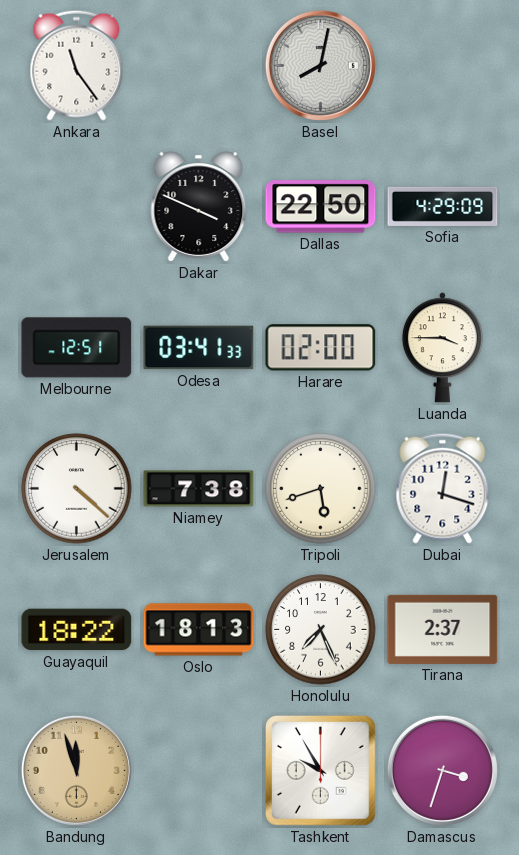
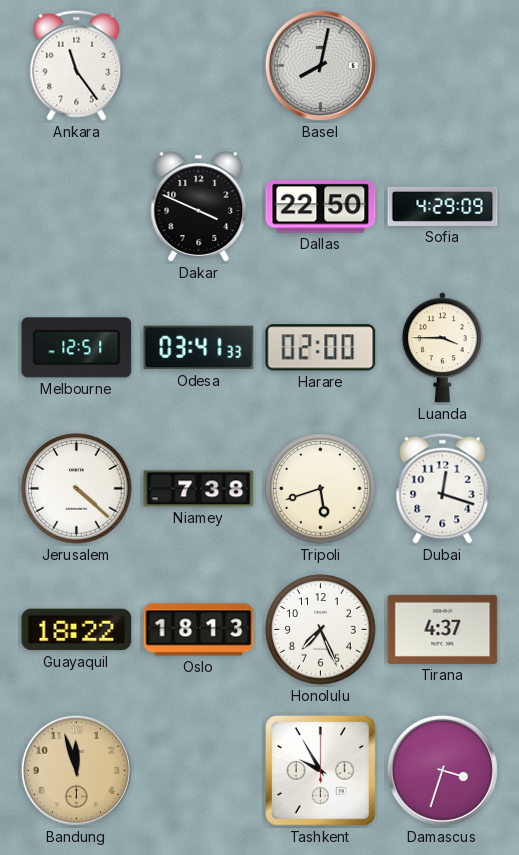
Tirana: 2:37 -> 4:37 (443, 629)
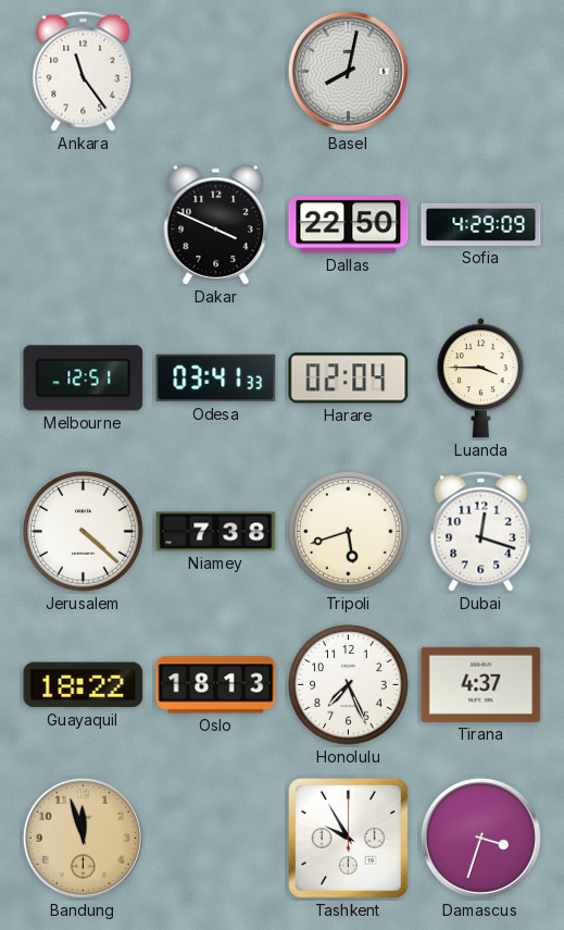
Harare: 02:00 -> 02:04 (349, 379)
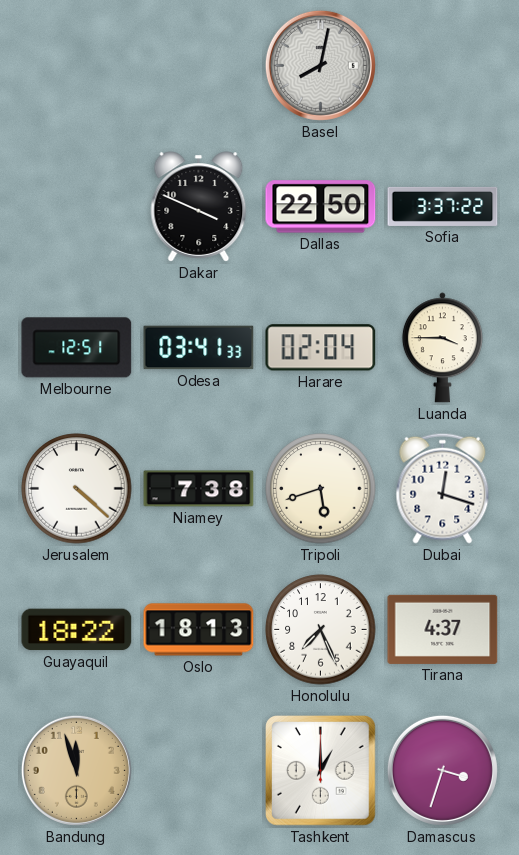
Ankara: 11:24 -> none (84, 71)
Sofia: 4:29 -> 3:37 (443, 206)
Tashkent: 9:55 -> 1:00 (321, 771)
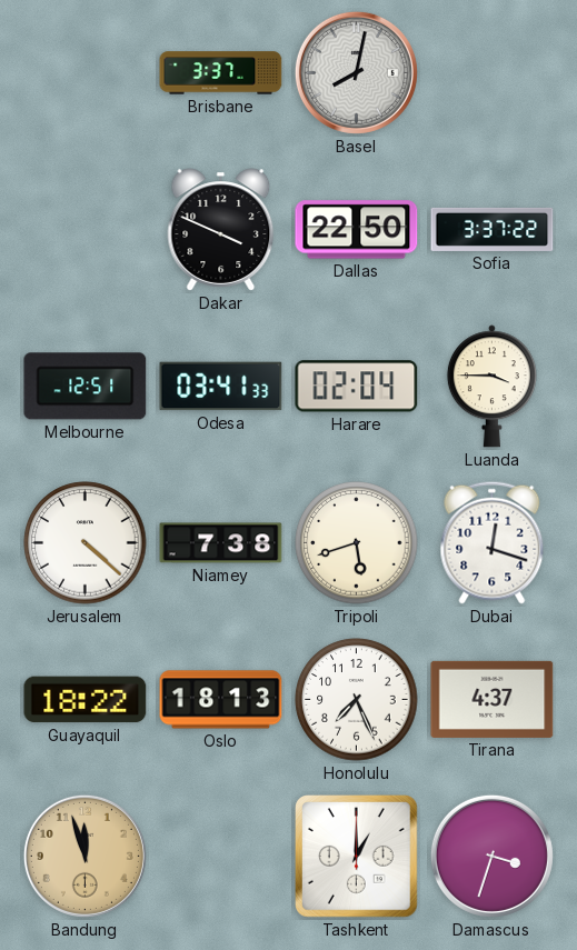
Brisbane: none -> 3:37 (221, 73)
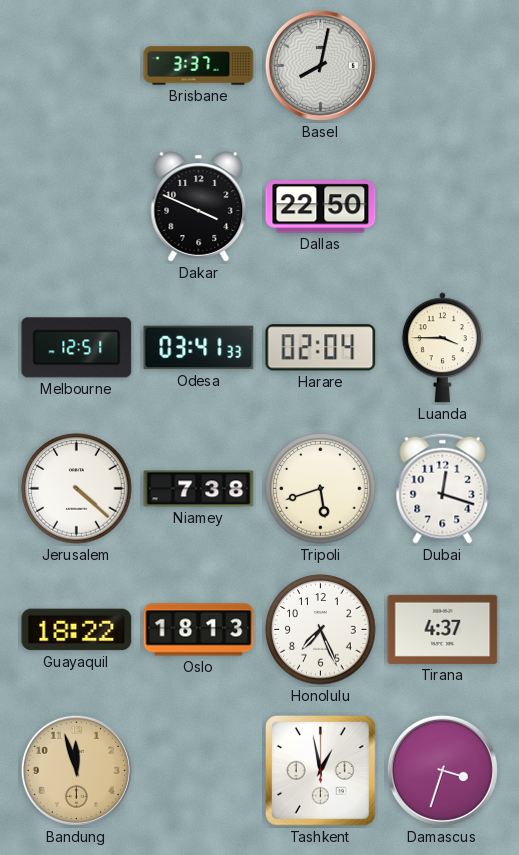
Sofia: 3:37 -> none (493, 229)
Tashkent: 1:00 -> 12:58 (321, 771)
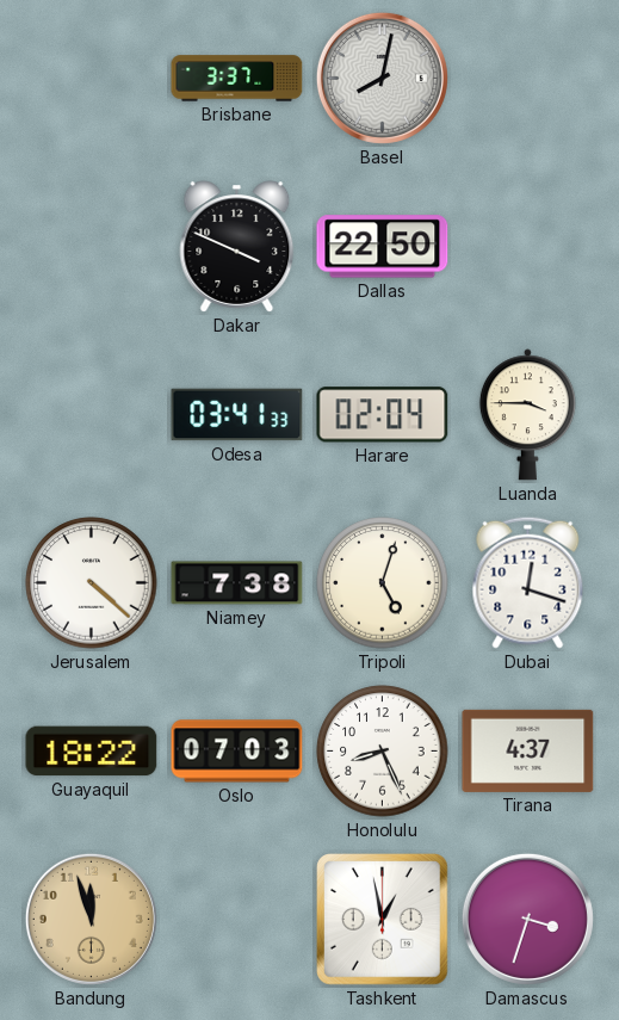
Melbourne: 12:51 -> none (77, 348)
Tripoli: 5:42 -> 5:03 (383, 583)
Oslo: 18:13 -> 07:03 (237, 752)
Honolulu: 7:26 -> 8:26 (383, 752)
